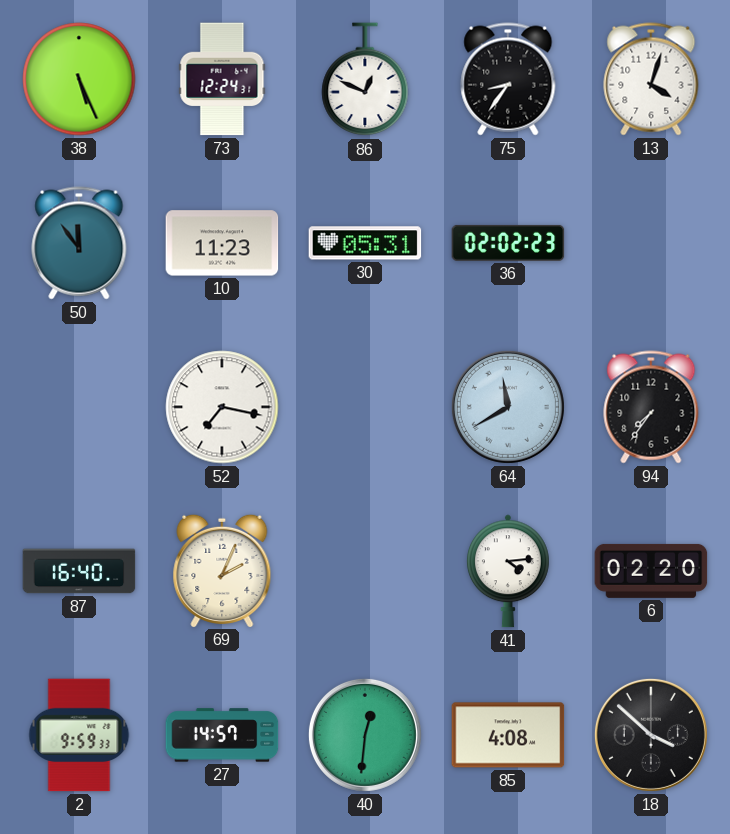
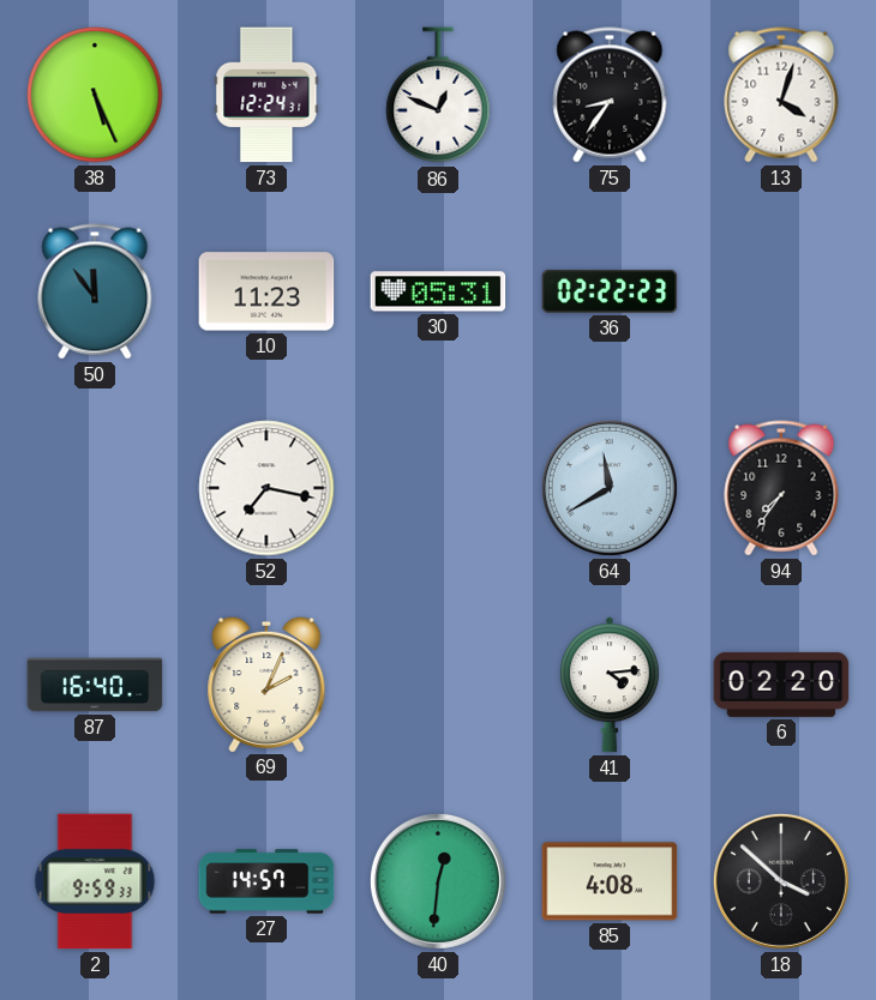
36: 02:02 -> 02:22 (610, 291)
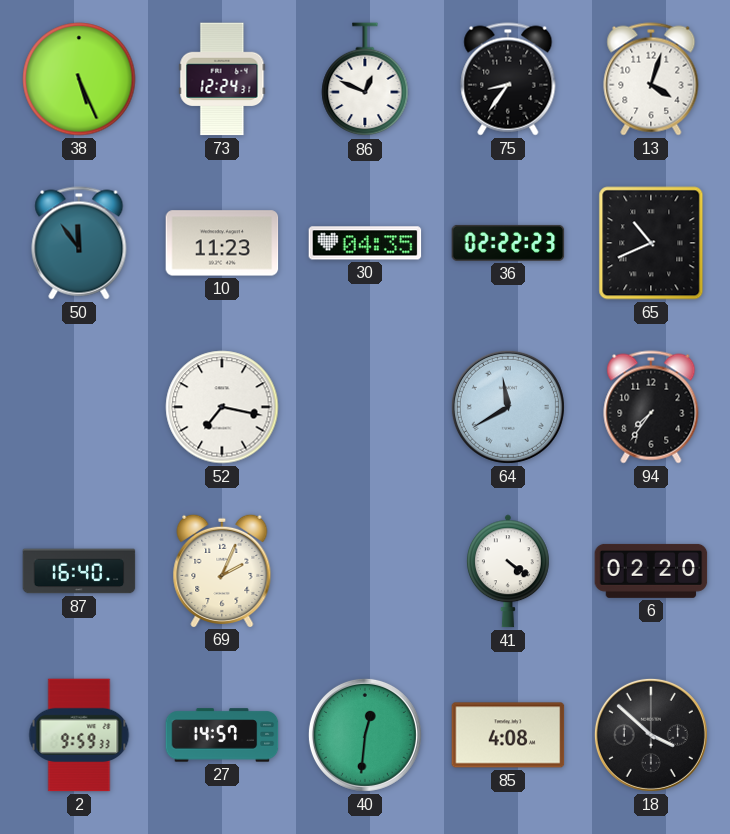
30: 05:31 -> 04:35 (365, 243)
65: none -> 10:41 (651, 243)
41: 4:14 -> 4:21 (508, 571)
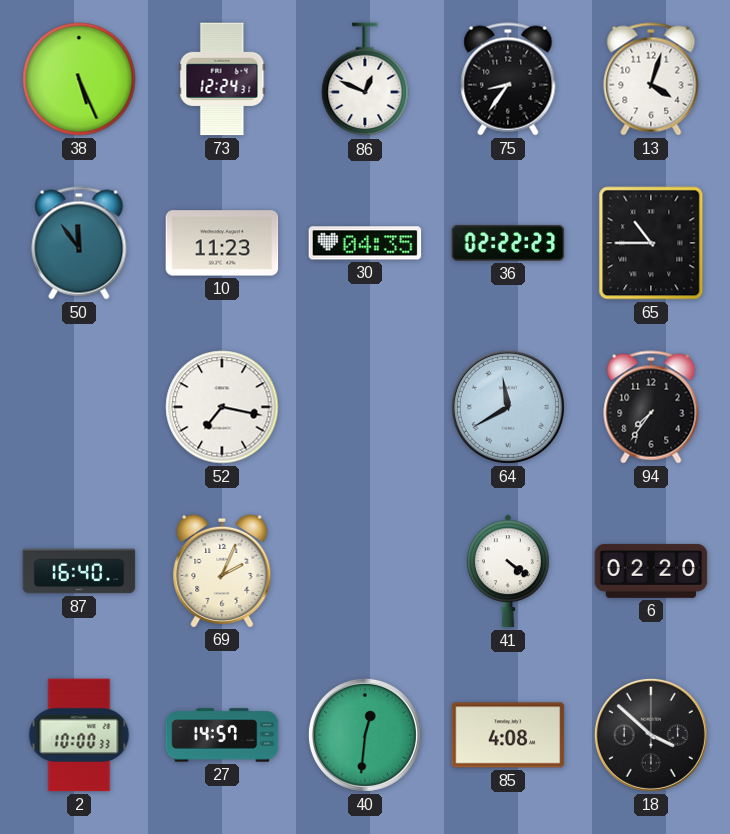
65: 10:41 -> 10:45 (651, 243)
2: 9:59 -> 10:00 (79, 735)
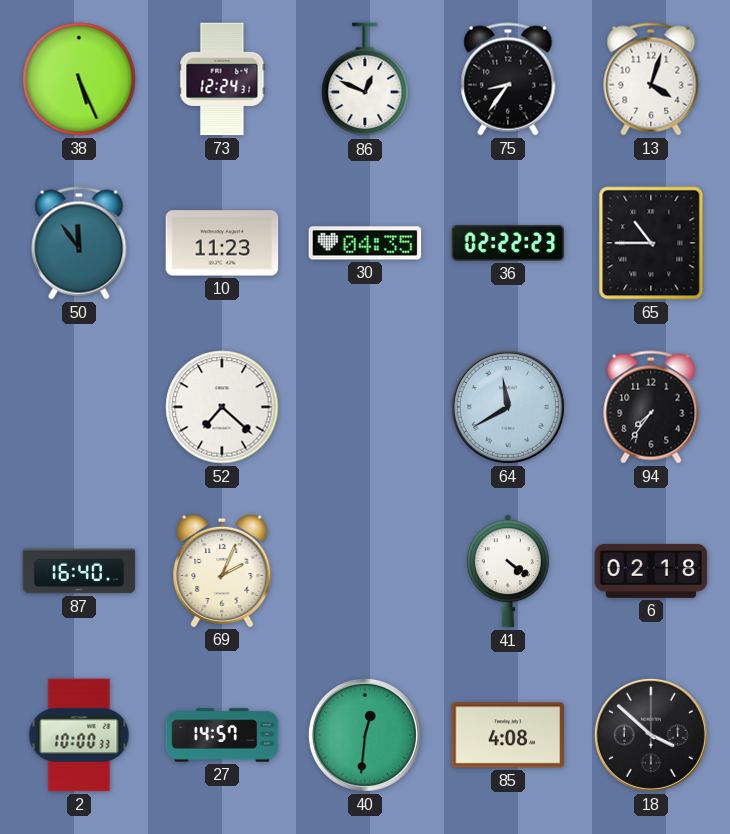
52: 7:17 -> 7:22 (222, 407)
6: 02:20 -> 02:18 (651, 571)
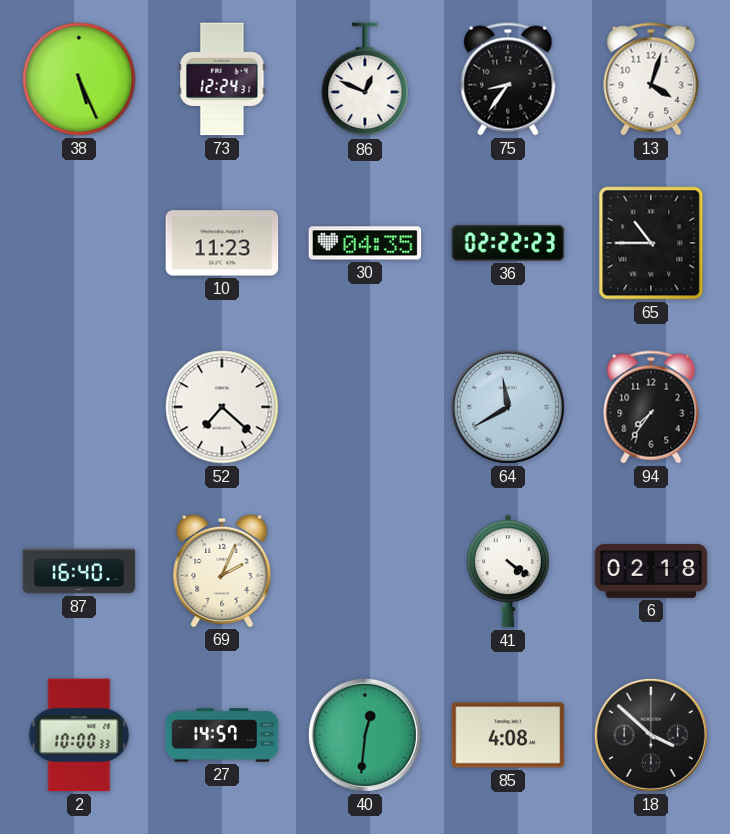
50: 11:54 -> none (79, 243)
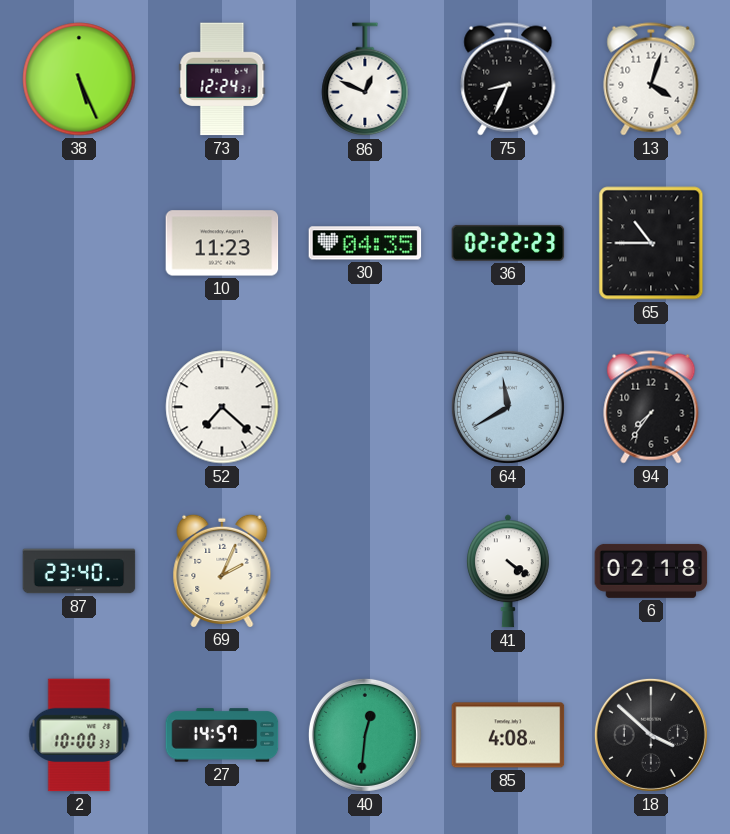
75: 8:36 -> 8:34 (508, 79)
87: 16:40 -> 23:40 (79, 571)
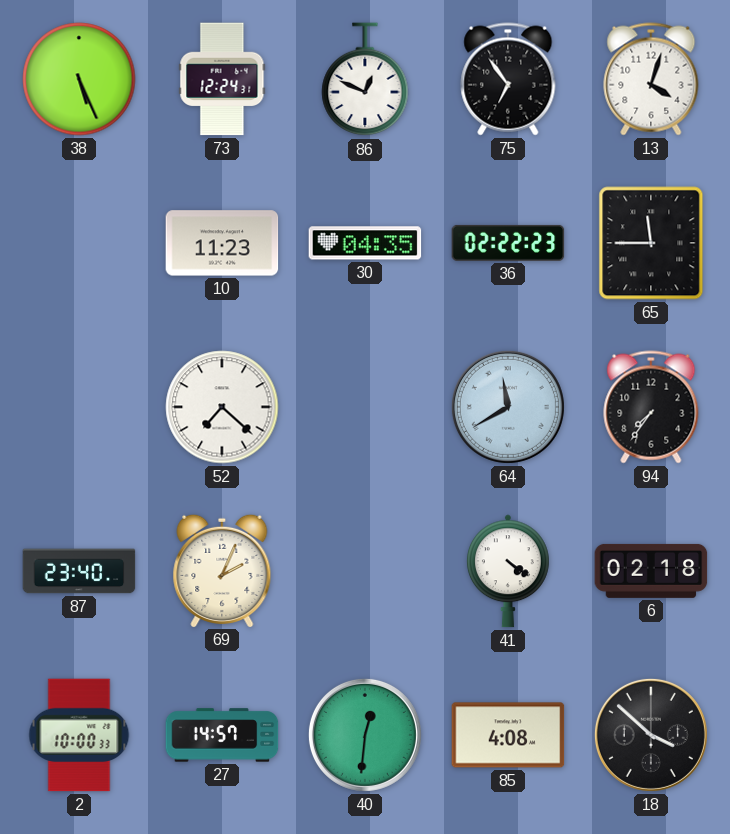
75: 8:34 -> 6:54 (508, 79)
65: 10:45 -> 11:45 (651, 243)
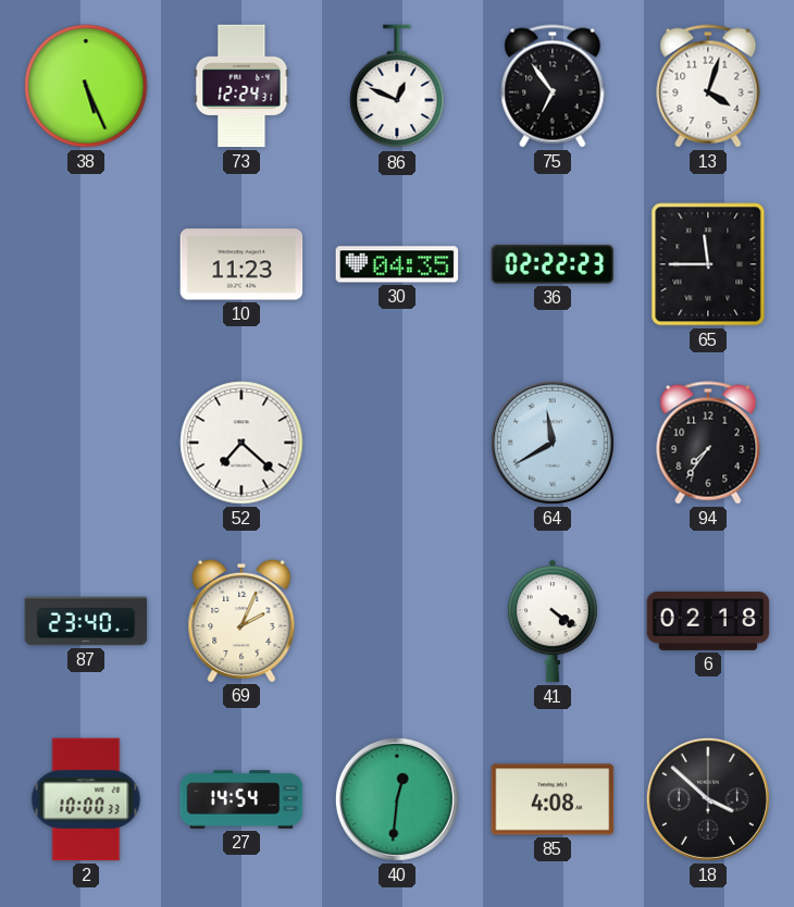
27: 14:57 -> 14:54 (241, 799)
